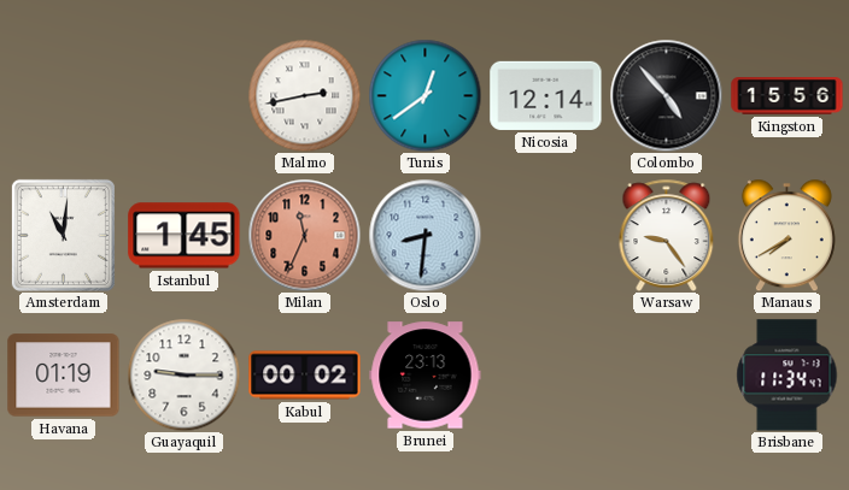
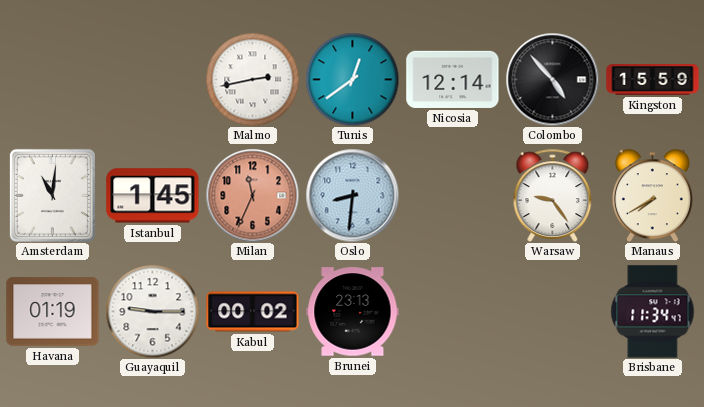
Kingston: 15:56 -> 15:59 (653, 80)
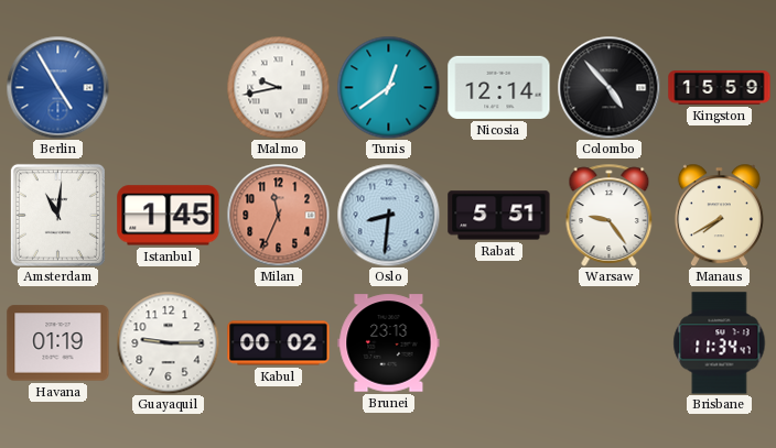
Berlin: none -> 4:55 (57, 87)
Malmo: 2:43 -> 9:43 (278, 87)
Rabat: none -> 5:51 (499, 216)
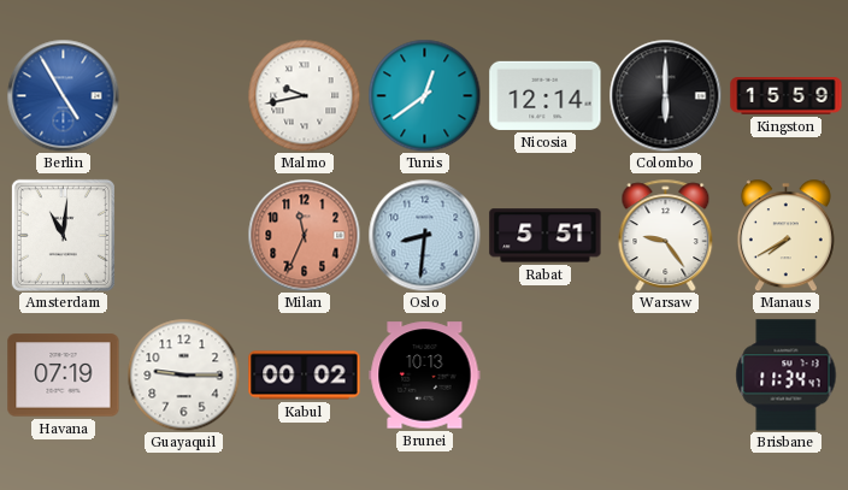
Colombo: 4:53 -> 6:00 (665, 95)
Istanbul: 1:45 -> none (169, 216)
Havana: 01:19 -> 07:19 (64, 376)
Brunei: 23:13 -> 10:13 (425, 376)
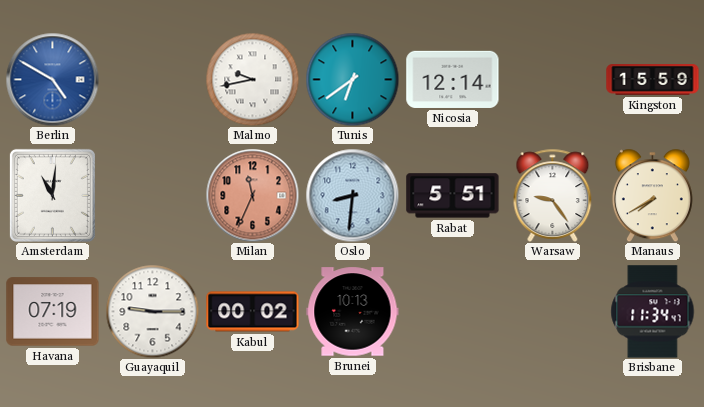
Berlin: 4:55 -> 4:50 (52, 79)
Tunis: 12:39 -> 6:39 (352, 79)
Colombo: 6:00 -> none (665, 95)
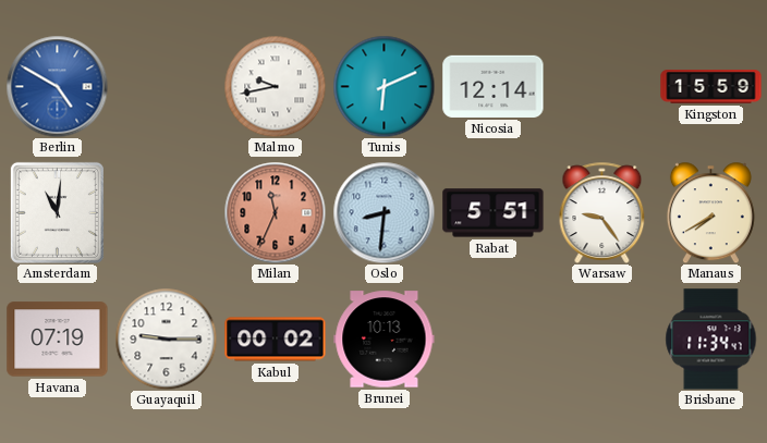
Tunis: 6:39 -> 6:11 (384, 86)
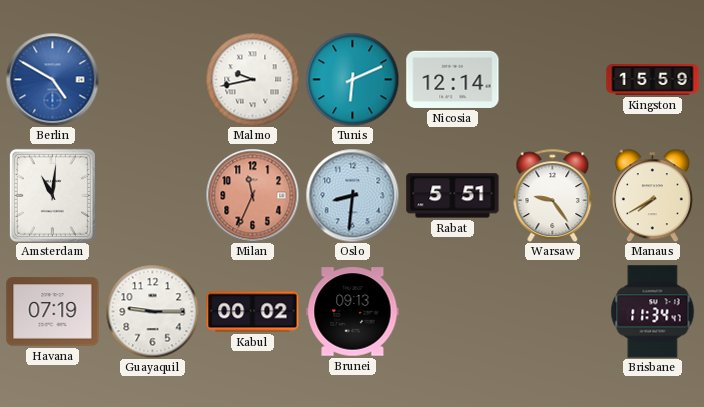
Brunei: 10:13 -> 09:13 (353, 312)
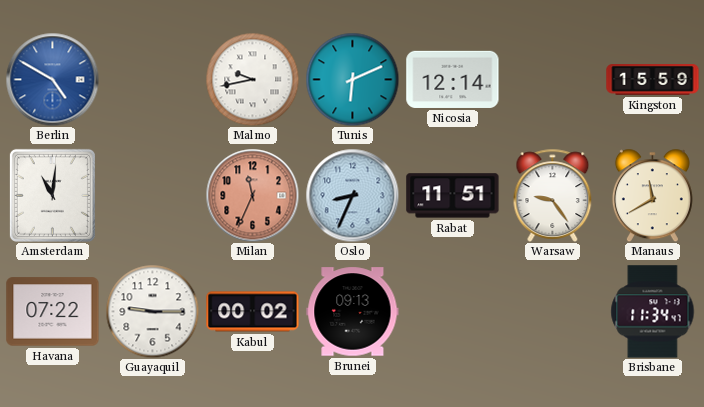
Oslo: 8:31 -> 8:34 (352, 195)
Rabat: 5:51 -> 11:51 (453, 196)
Manaus: 7:40 -> 11:40 (652, 195)
Havana: 07:19 -> 07:22 (53, 312)
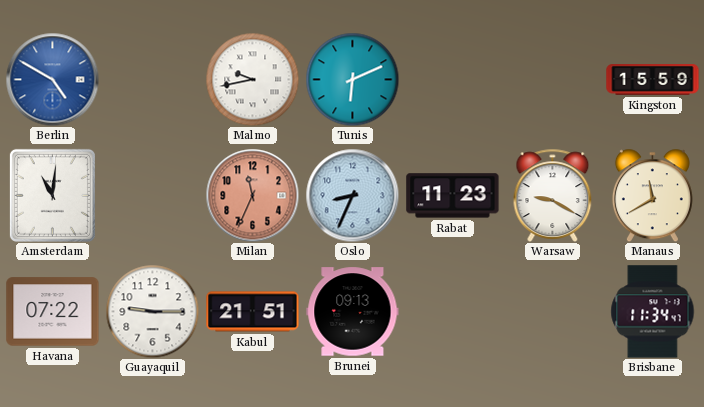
Nicosia: 12:14 -> none (453, 79)
Rabat: 11:51 -> 11:23 (453, 196)
Warsaw: 9:24 -> 9:20 (553, 195)
Kabul: 00:02 -> 21:51 (253, 312)
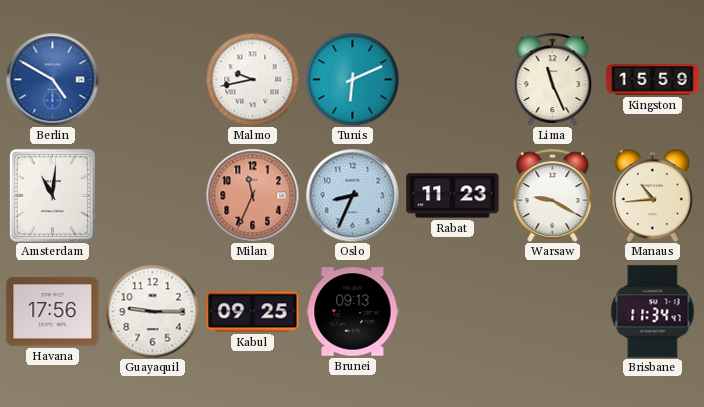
Lima: none -> 11:26 (553, 79)
Manaus: 11:40 -> 10:44 (652, 195)
Havana: 07:22 -> 17:56 (53, 312)
Kabul: 21:51 -> 09:25 (253, 312)
